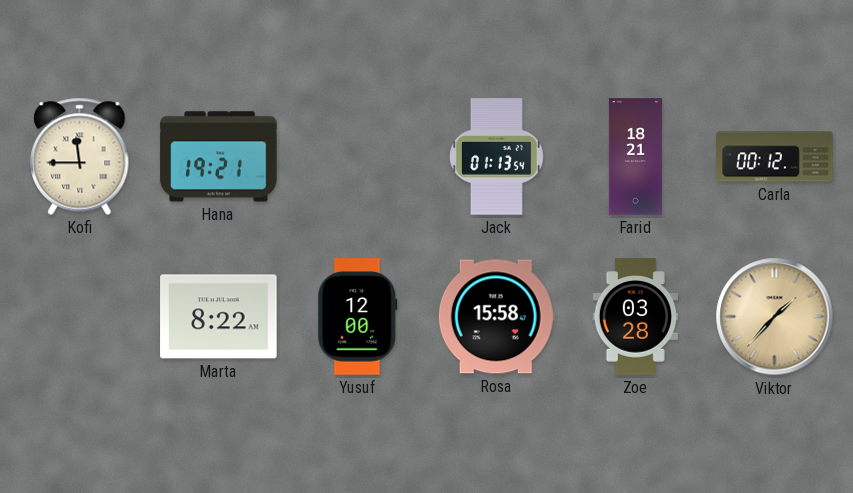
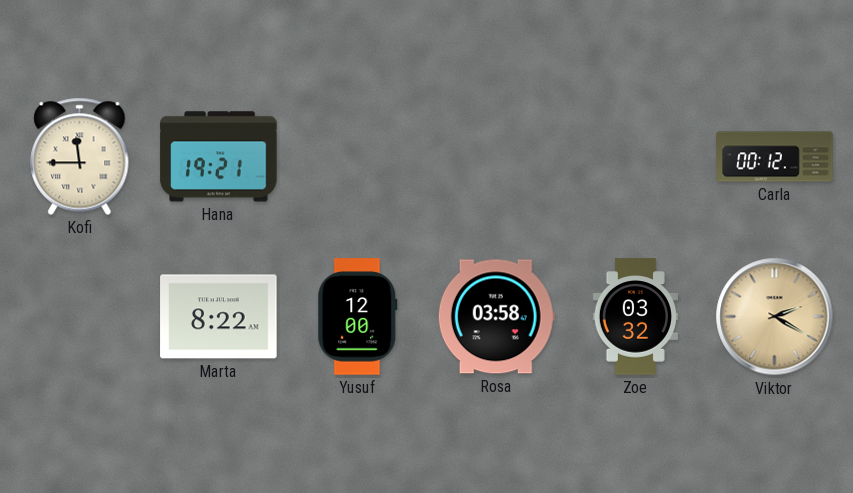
Jack: 01:13 -> none (496, 157)
Farid: 18:21 -> none (635, 157)
Rosa: 15:58 -> 03:58 (496, 317)
Zoe: 03:28 -> 03:32 (635, 317)
Viktor: 1:37 -> 2:20 (775, 317)
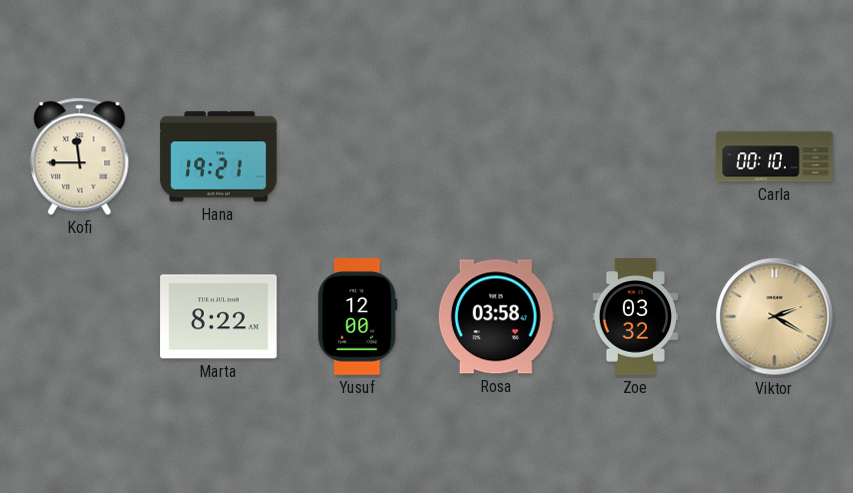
Carla: 00:12 -> 00:10 (775, 157)
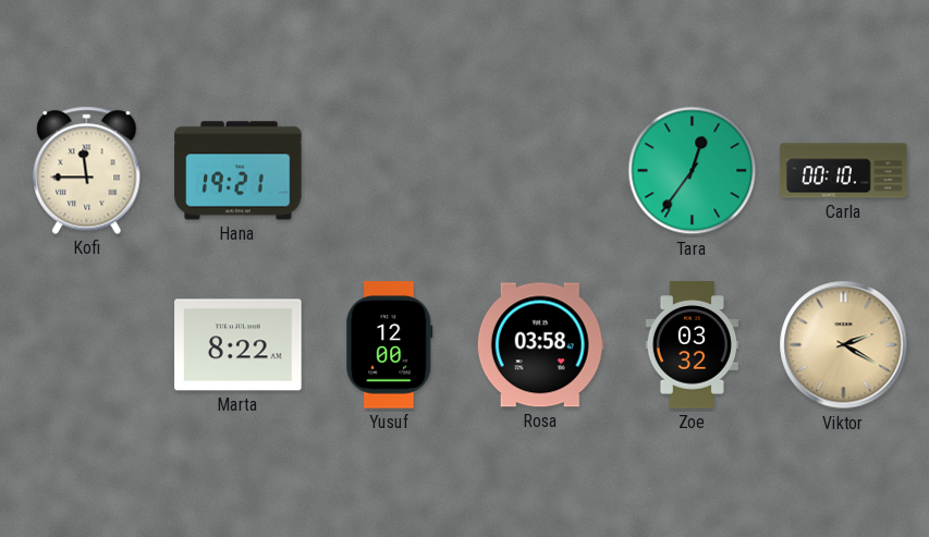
Tara: none -> 12:36 (693, 171)
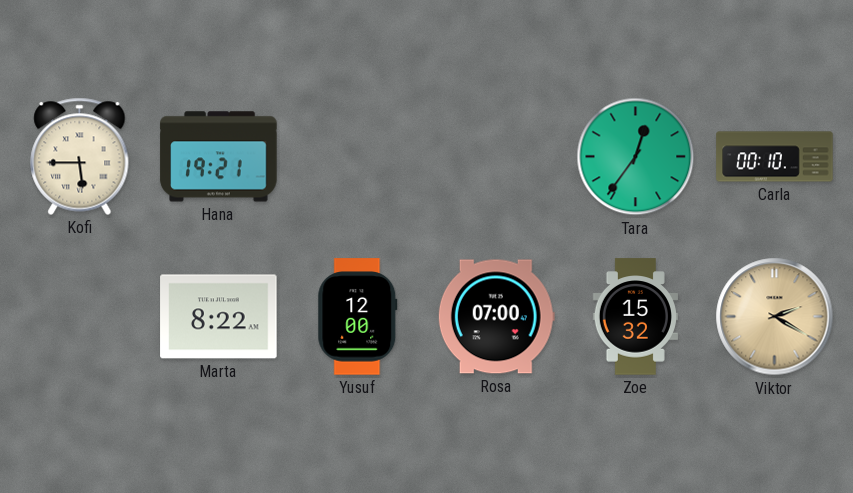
Kofi: 11:45 -> 5:45 (80, 156)
Rosa: 03:58 -> 07:00 (496, 317)
Zoe: 03:32 -> 15:32 (635, 317)
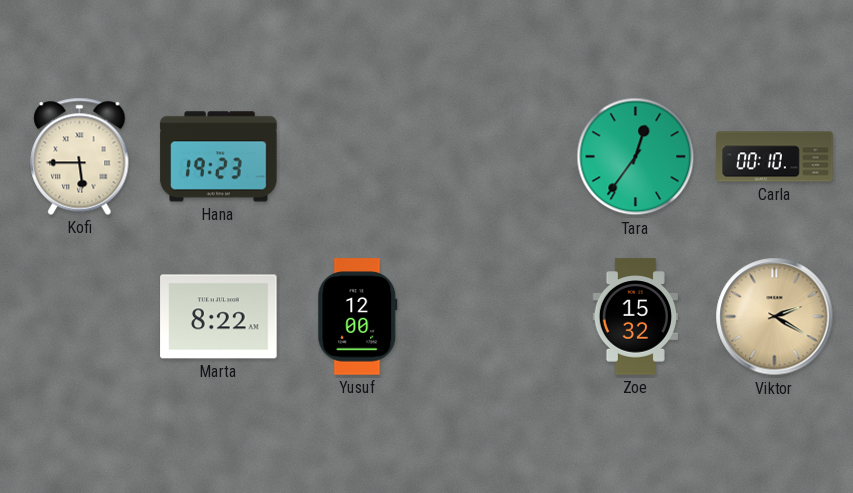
Hana: 19:21 -> 19:23 (219, 157)
Rosa: 07:00 -> none (496, 317)
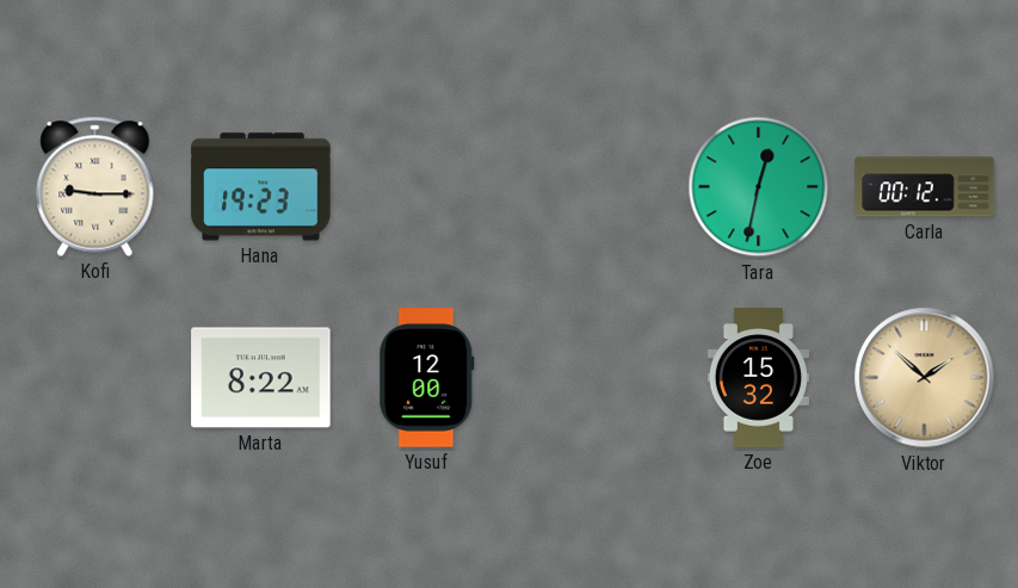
Kofi: 5:45 -> 9:15 (95, 186)
Tara: 12:36 -> 12:32 (759, 187)
Carla: 00:10 -> 00:12 (925, 187)
Viktor: 2:20 -> 1:52 (925, 378)
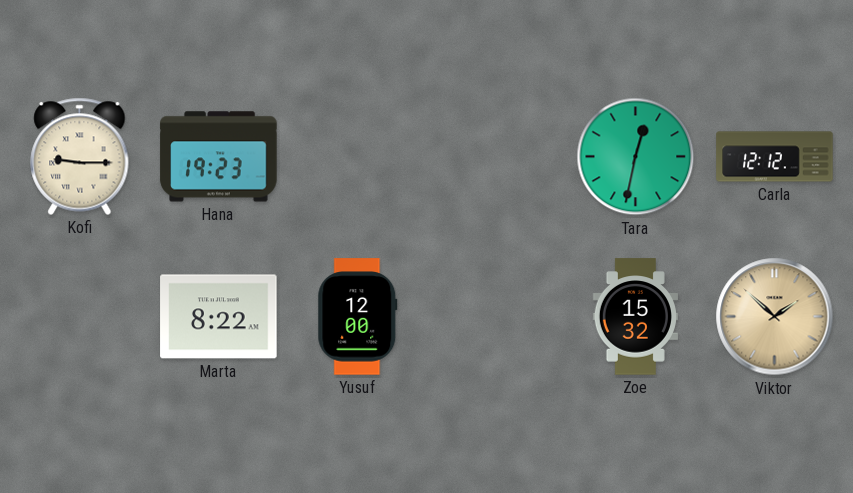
Carla: 00:12 -> 12:12 (775, 157)
